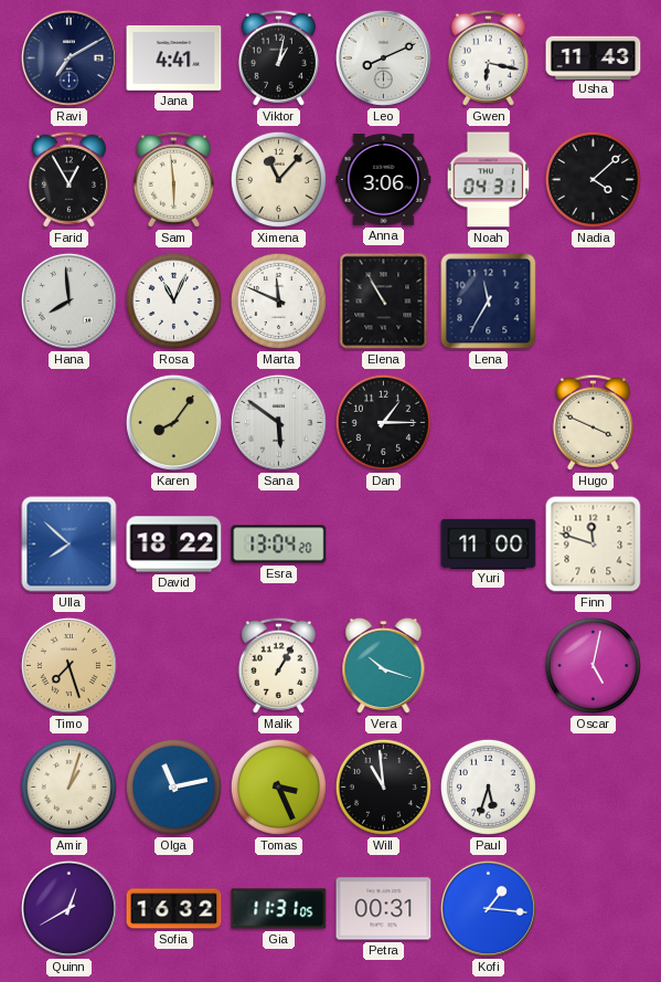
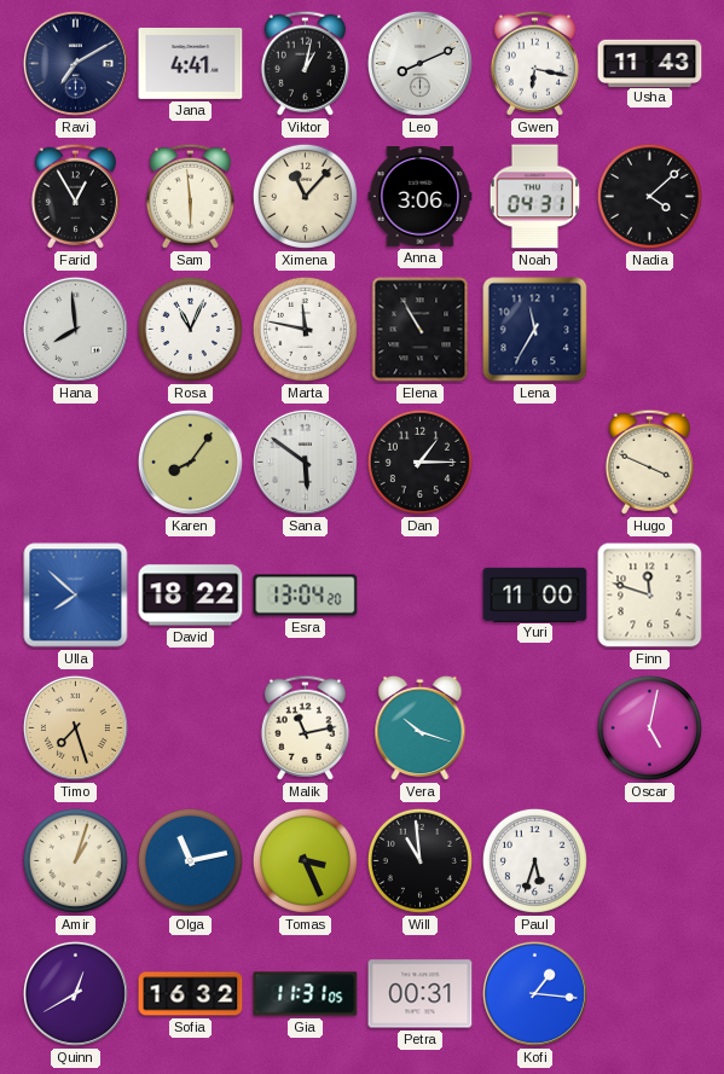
Marta: 11:49 -> 11:47 (305, 329)
Malik: 1:05 -> 11:13 (305, 727)
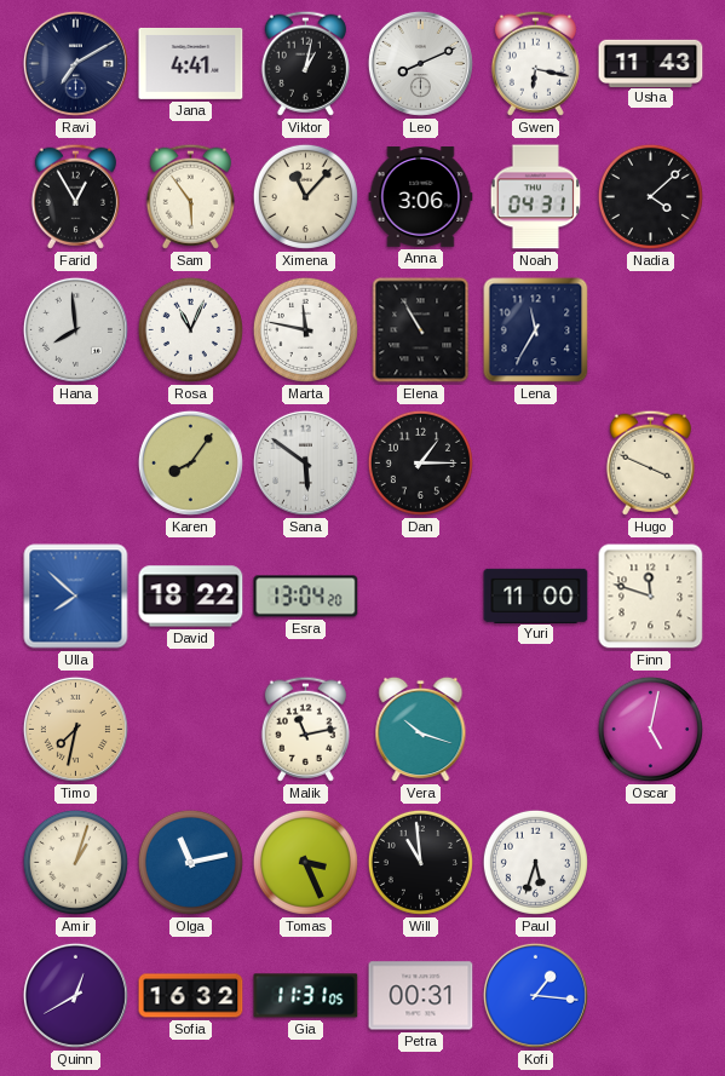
Sam: 5:59 -> 5:54 (190, 196)
Timo: 7:27 -> 7:32 (75, 729)
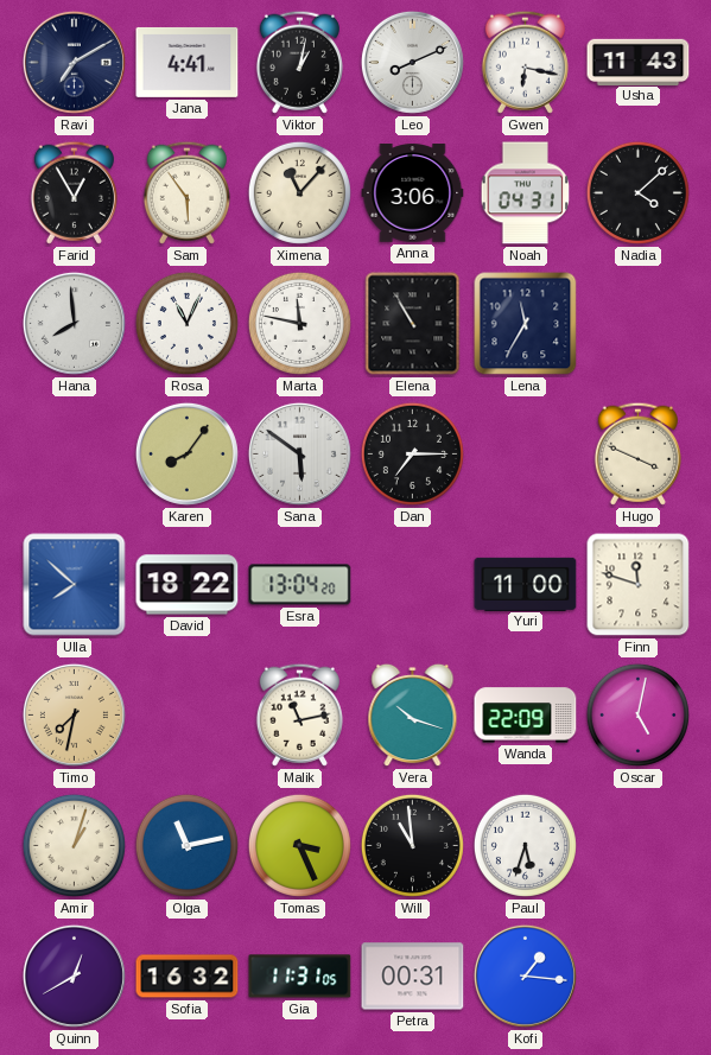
Dan: 1:15 -> 7:15 (412, 453)
Wanda: none -> 22:09 (526, 716)
